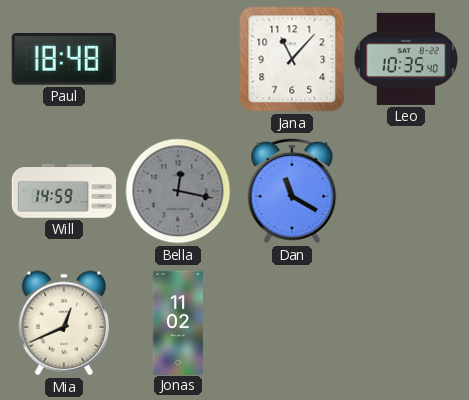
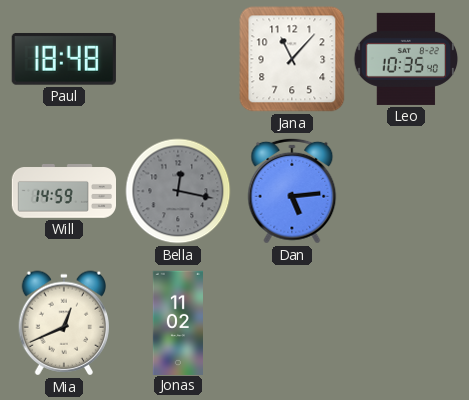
Dan: 11:20 -> 5:14 (292, 191)
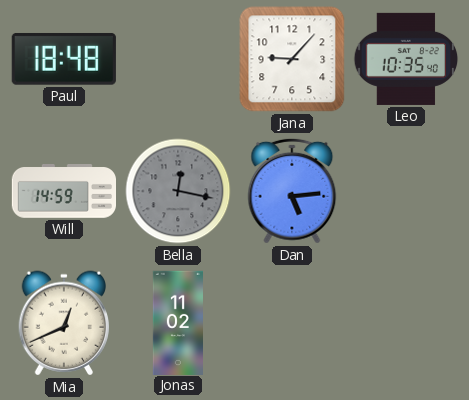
Jana: 11:07 -> 9:07 (292, 59)
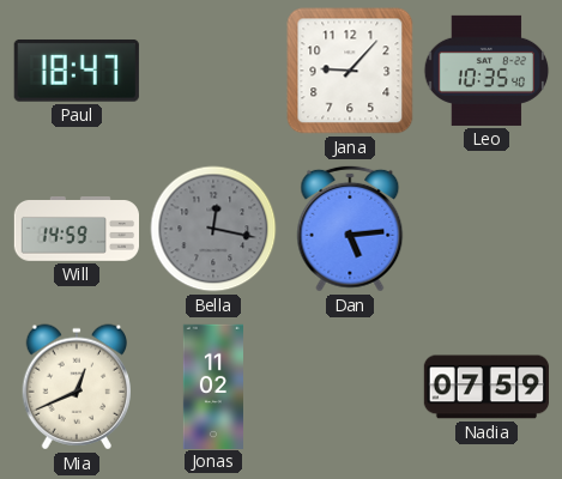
Paul: 18:48 -> 18:47 (77, 71)
Nadia: none -> 07:59 (485, 387)
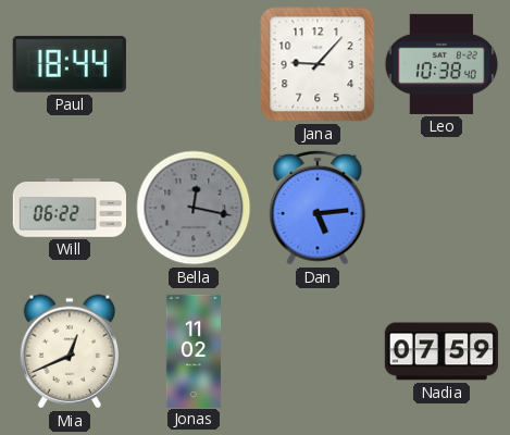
Paul: 18:47 -> 18:44 (70, 64)
Leo: 10:35 -> 10:38 (441, 64)
Will: 14:59 -> 06:22 (69, 208)
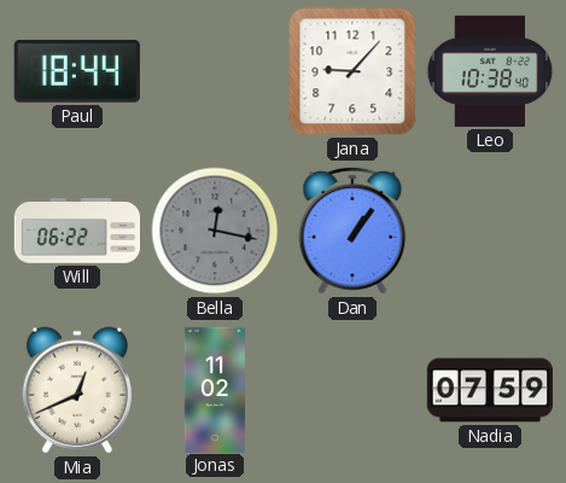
Dan: 5:14 -> 1:06 (352, 231)
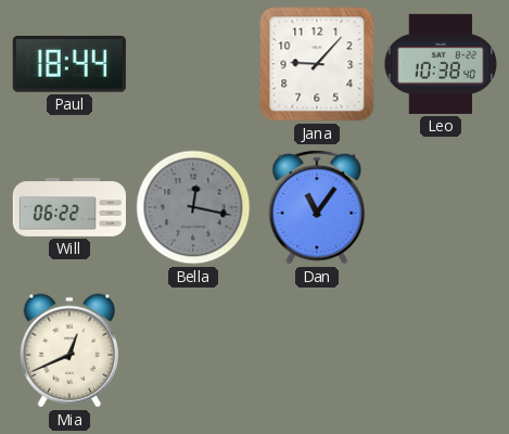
Dan: 1:06 -> 11:06 (317, 207)
Jonas: 11:02 -> none (214, 389)
Nadia: 07:59 -> none (489, 390)
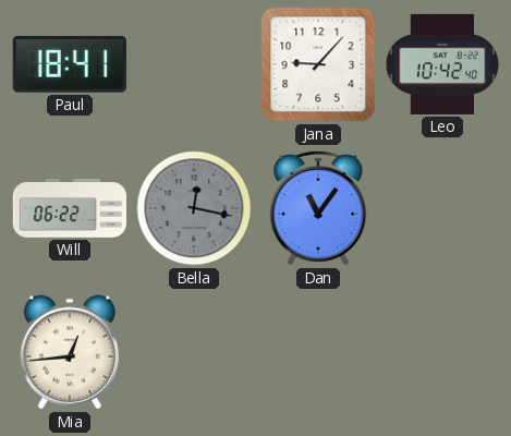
Paul: 18:44 -> 18:41 (70, 64)
Leo: 10:38 -> 10:42 (442, 64)
Mia: 12:41 -> 12:44 (69, 352)
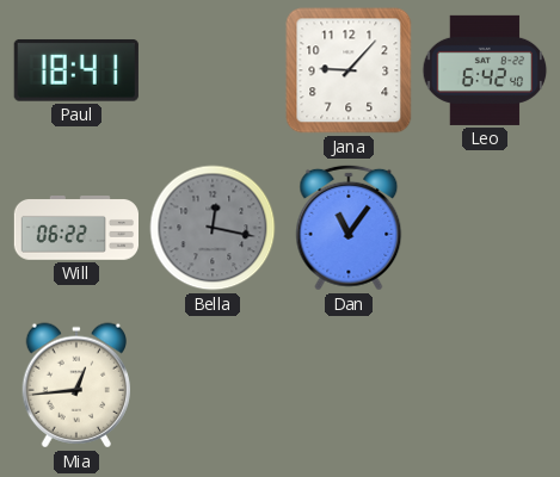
Leo: 10:42 -> 6:42 (485, 70)
